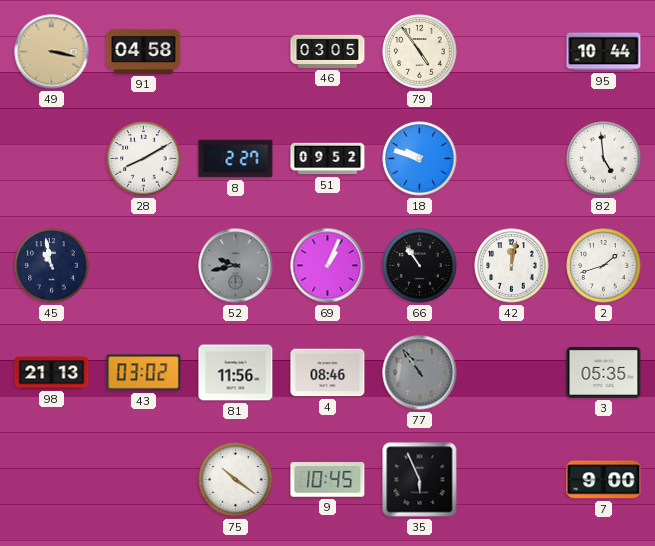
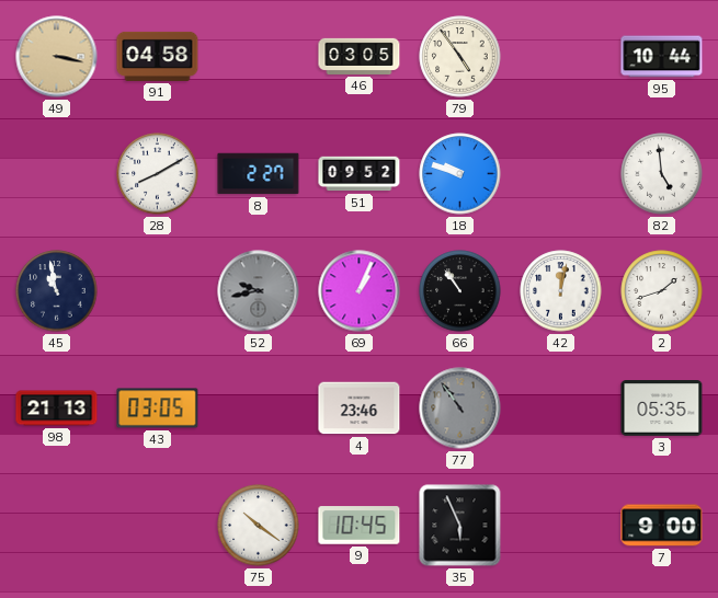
43: 03:02 -> 03:05 (158, 409)
81: 11:56 -> none (236, 373)
4: 08:46 -> 23:46 (360, 409)
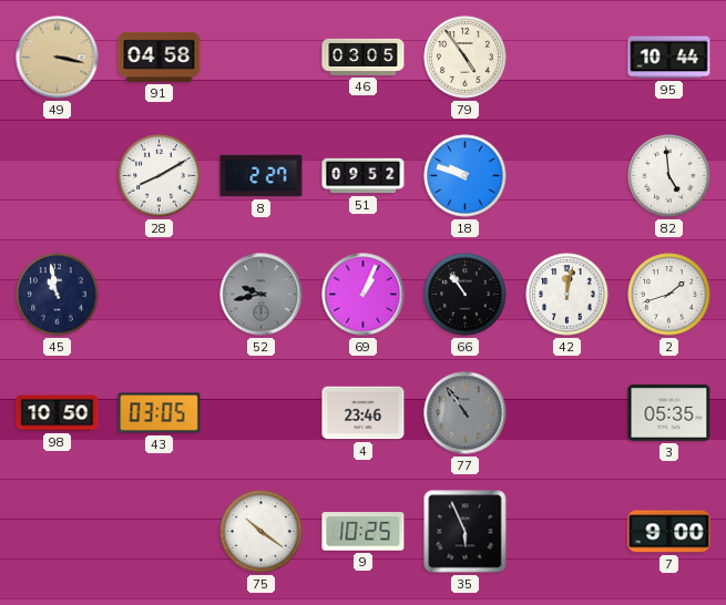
98: 21:13 -> 10:50 (58, 413)
9: 10:45 -> 10:25 (364, 532)
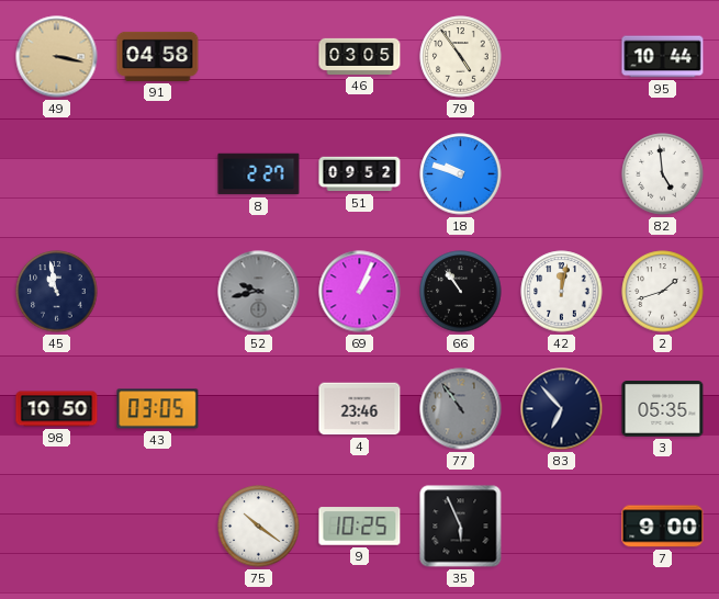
28: 8:10 -> none (160, 176)
83: none -> 6:53 (562, 409)
